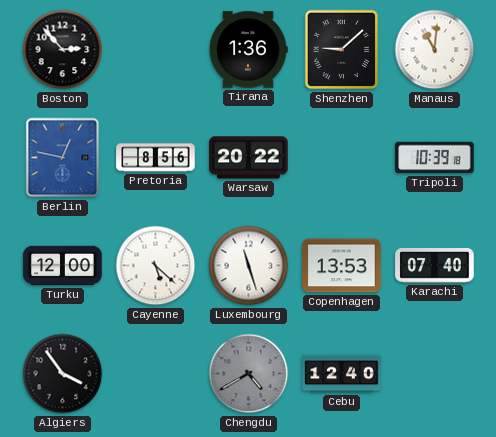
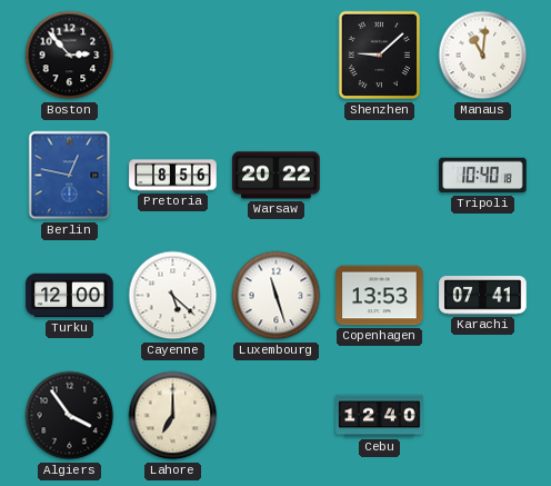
Tirana: 1:36 -> none (248, 50)
Tripoli: 10:39 -> 10:40 (483, 176)
Karachi: 07:40 -> 07:41 (483, 296)
Lahore: none -> 7:00 (173, 416)
Chengdu: 4:40 -> none (249, 374)
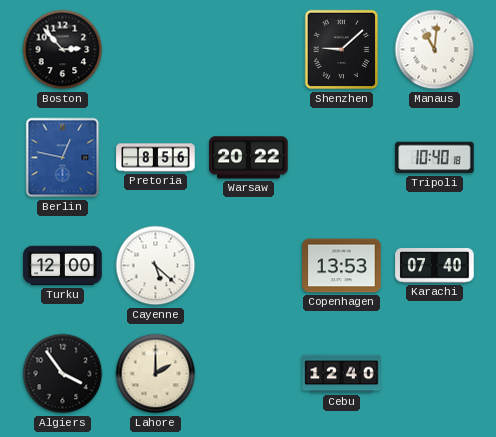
Luxembourg: 11:27 -> none (277, 296)
Karachi: 07:41 -> 07:40 (435, 266)
Lahore: 7:00 -> 2:00 (156, 374)
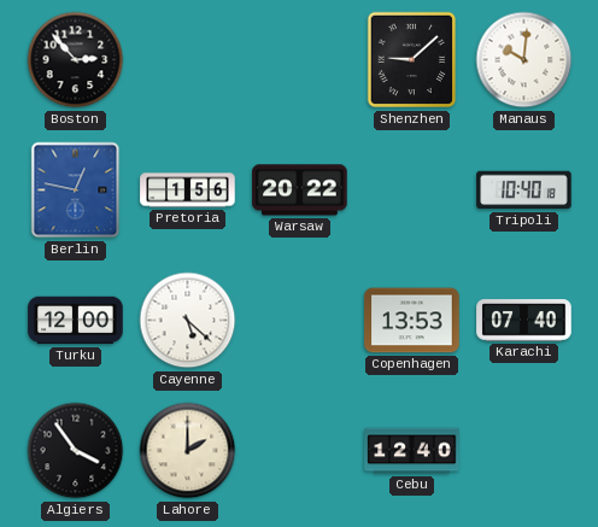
Manaus: 11:01 -> 10:01 (524, 60)
Pretoria: 8:56 -> 1:56 (188, 191)
